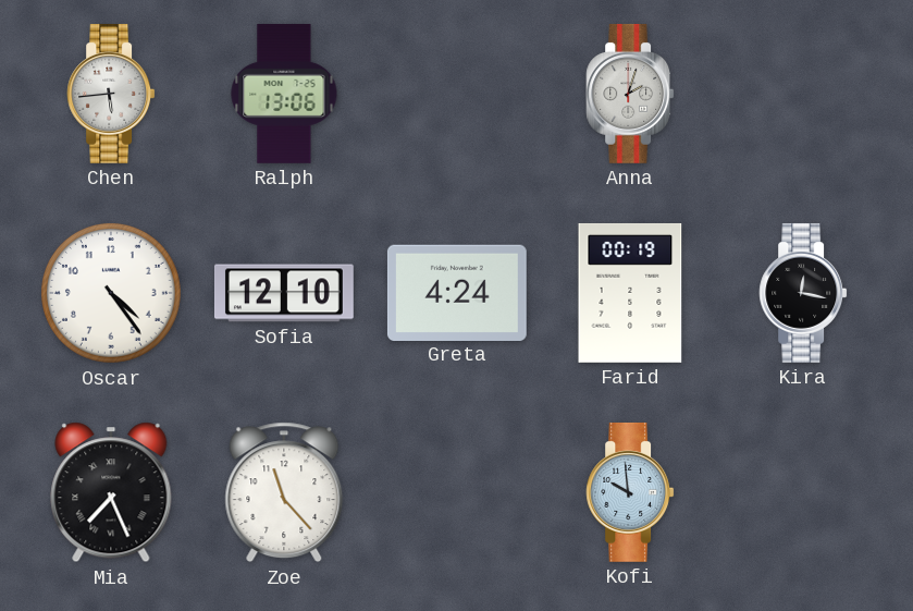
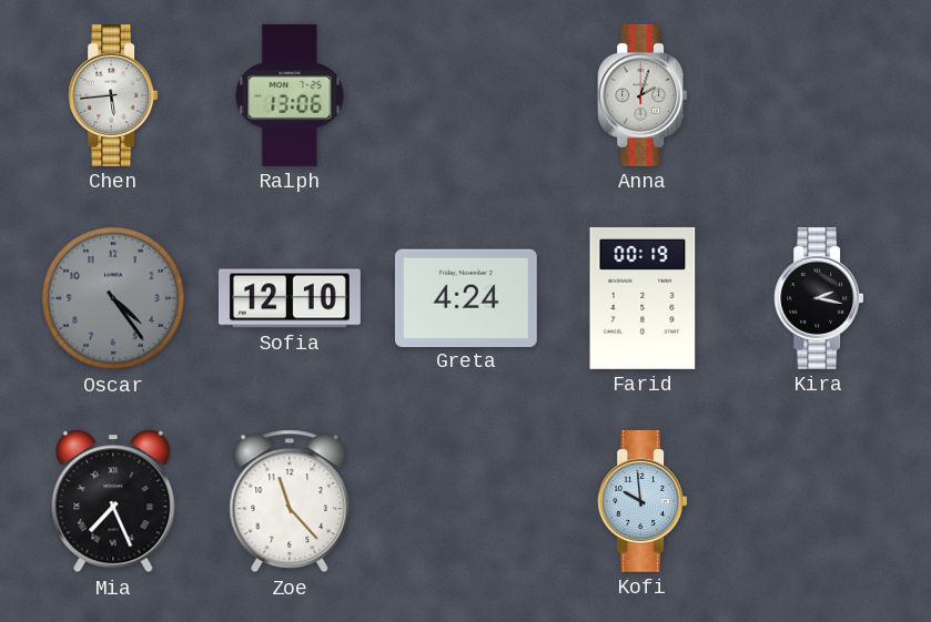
Oscar dial: white -> grey (113, 298)
Kira: 12:17 -> 2:17 (819, 298)
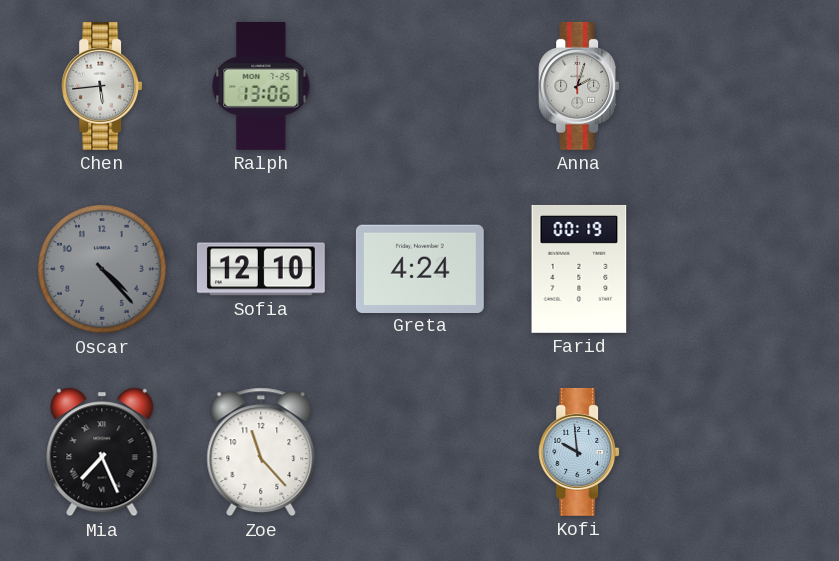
Oscar: 4:24 -> 4:23 (102, 269)
Kira: 2:17 -> none (819, 298)
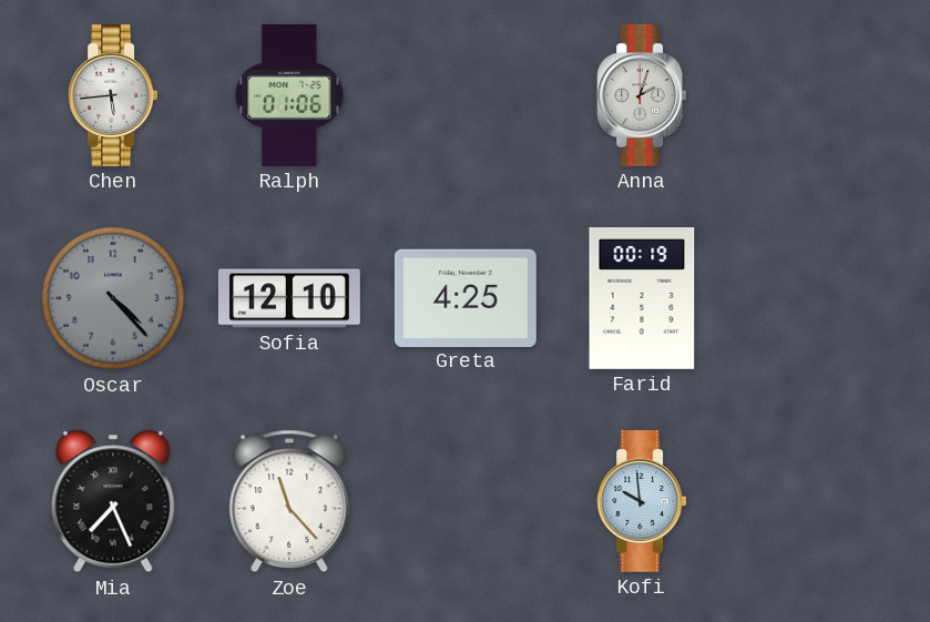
Ralph: 13:06 -> 01:06 (289, 95)
Greta: 4:24 -> 4:25 (466, 297)
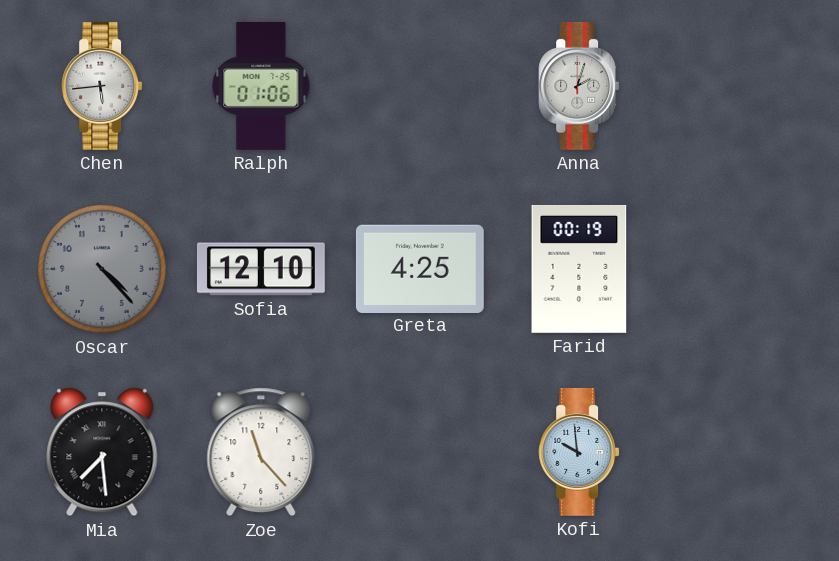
Mia: 7:26 -> 7:29 (102, 452)
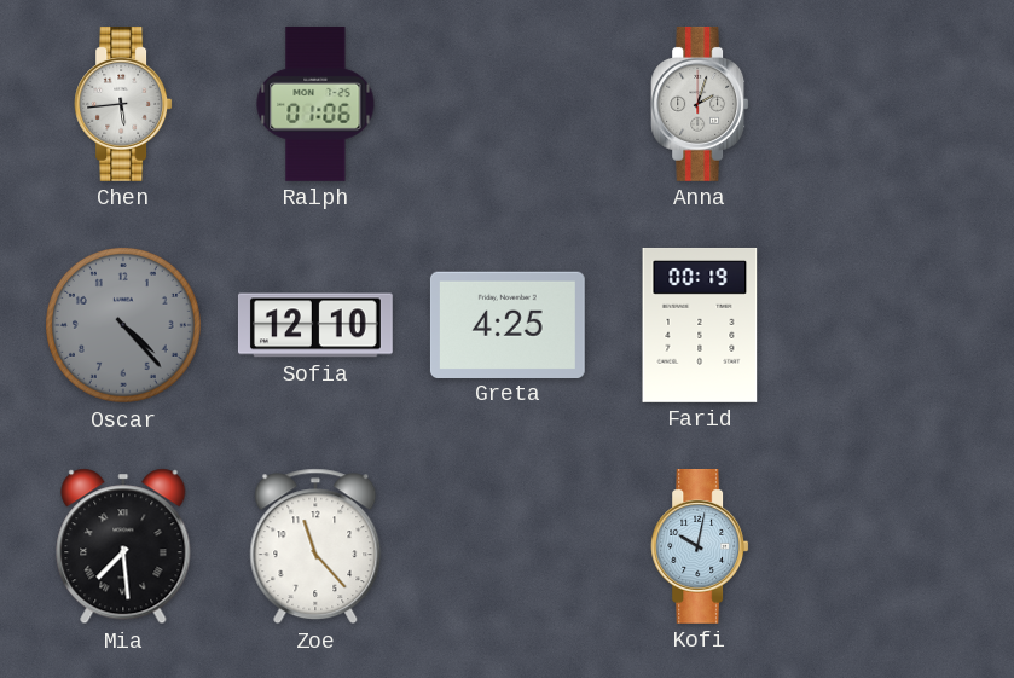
Kofi: 9:59 -> 10:02 (700, 546)
